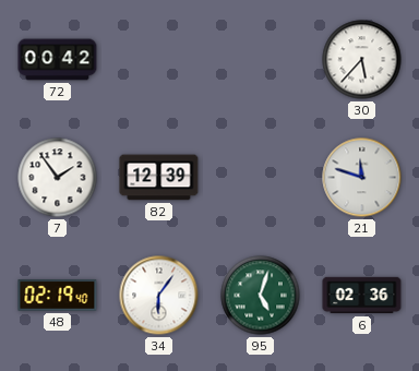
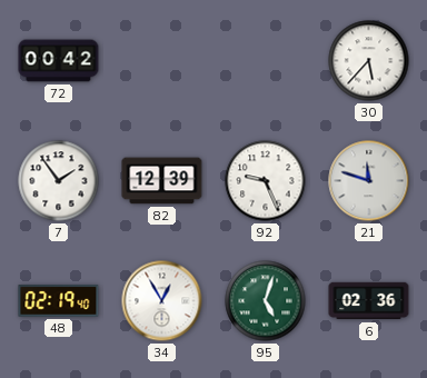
92: none -> 9:26 (266, 181)
34: 6:06 -> 12:55 (162, 301)
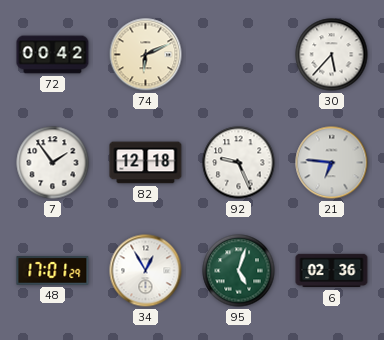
74: none -> 6:11 (146, 55)
82: 12:39 -> 12:18 (146, 163)
21: 11:48 -> 6:46 (332, 163)
48: 02:19 -> 17:01 (53, 271)
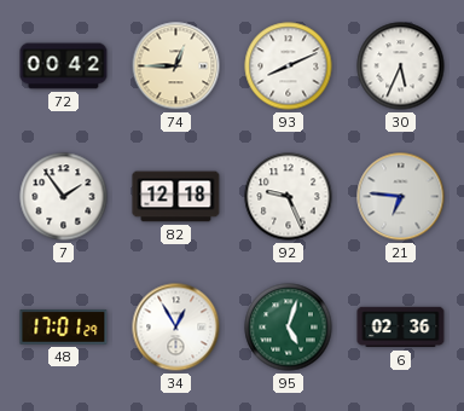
74: 6:11 -> 12:45 (176, 66)
93: none -> 8:11 (289, 66)
30: 5:37 -> 5:34 (401, 66)
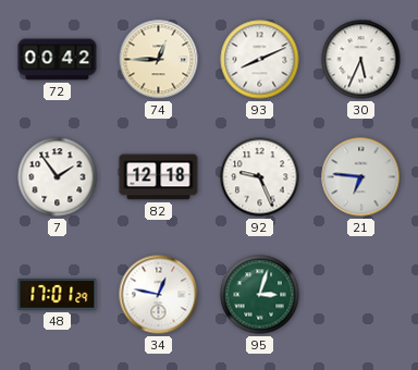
34: 12:55 -> 12:47 (159, 295)
95: 5:03 -> 3:03 (260, 295)
6: 02:36 -> none (401, 328)
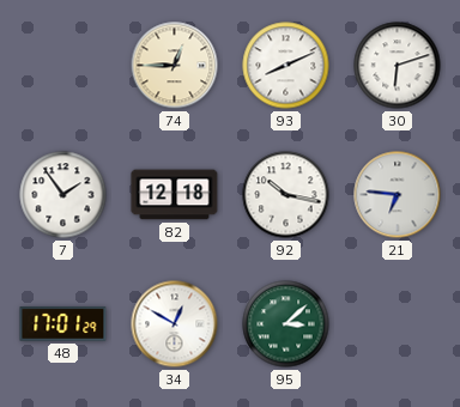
72: 00:42 -> none (58, 60)
30: 5:34 -> 6:12 (398, 66)
92: 9:26 -> 10:17 (286, 195)
34: 12:47 -> 12:50 (175, 324)
95: 3:03 -> 3:08 (286, 324)
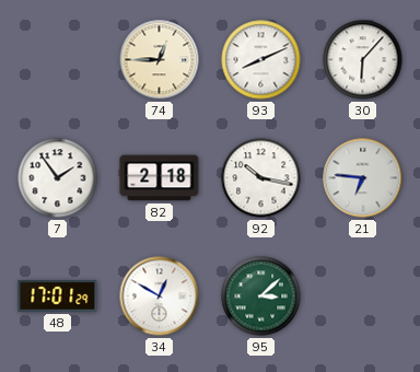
30: 6:12 -> 6:07 (363, 60)
82: 12:18 -> 2:18 (160, 178)
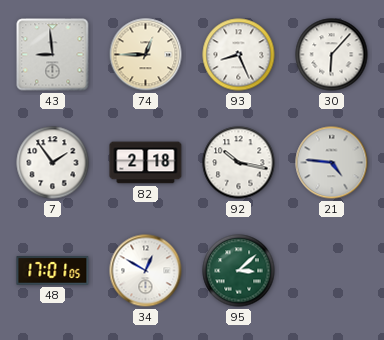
43: none -> 8:59 (53, 55)
93: 8:11 -> 8:26 (239, 55)
21: 6:46 -> 4:46 (332, 163)
48: 17:01:29 -> 17:01:05 (53, 271)
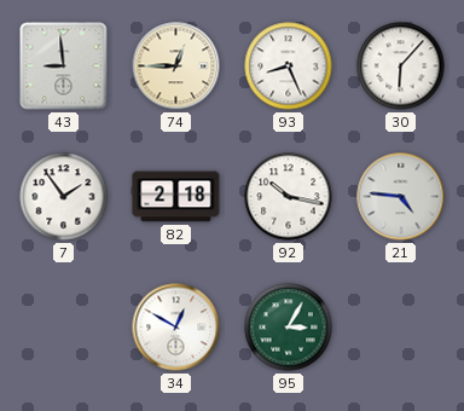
48: 17:01 -> none (53, 271)
95: 3:08 -> 3:05 (289, 328)
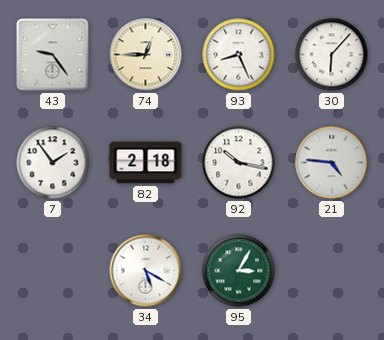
43: 8:59 -> 9:24 (53, 55)
34: 12:50 -> 5:20 (146, 271)
